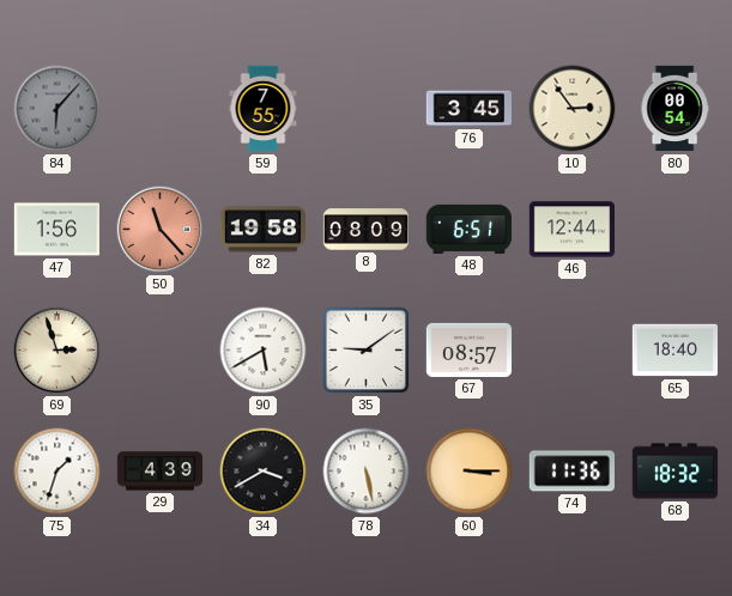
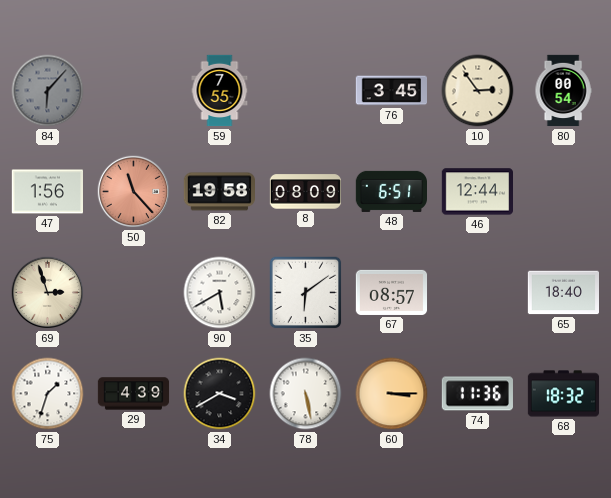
35: 9:09 -> 6:09 (306, 293)
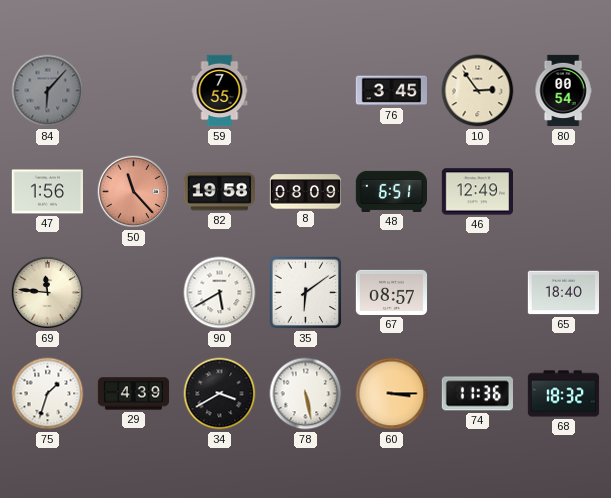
46: 12:44 -> 12:49 (477, 192)
69: 2:57 -> 11:46 (48, 293)
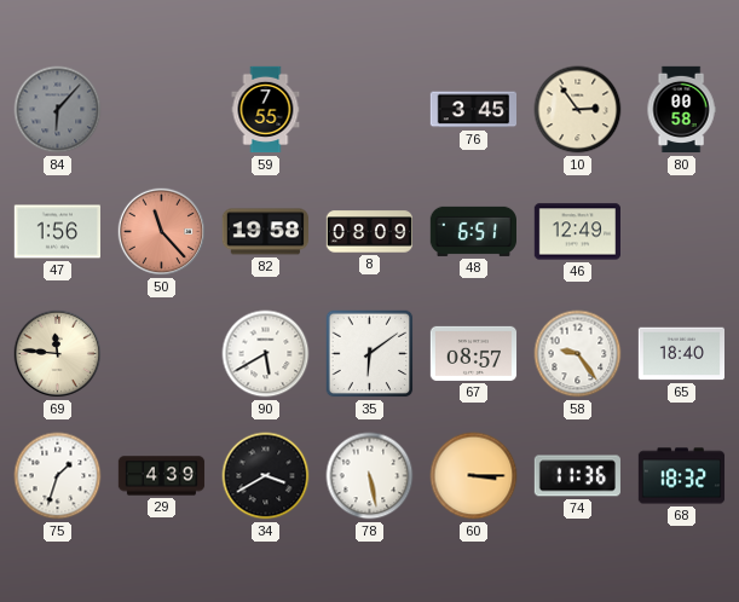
80: 00:54 -> 00:58 (681, 110)
58: none -> 9:24 (578, 354)
